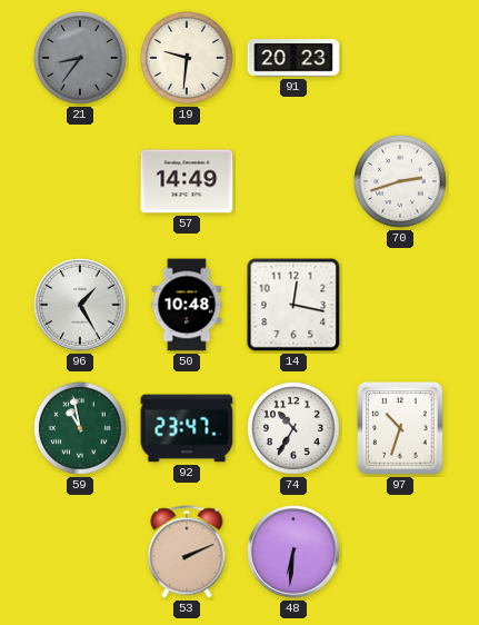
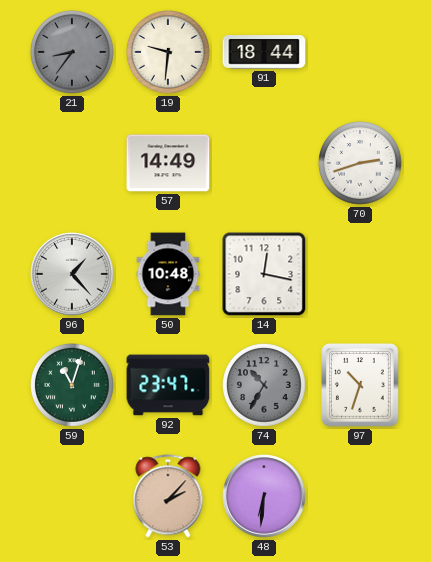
91: 20:23 -> 18:44 (264, 52)
96: 1:25 -> 1:23 (72, 274)
59: 10:58 -> 11:03 (73, 386)
74 dial: white -> grey (265, 386)
53: 2:11 -> 2:07 (168, 496)
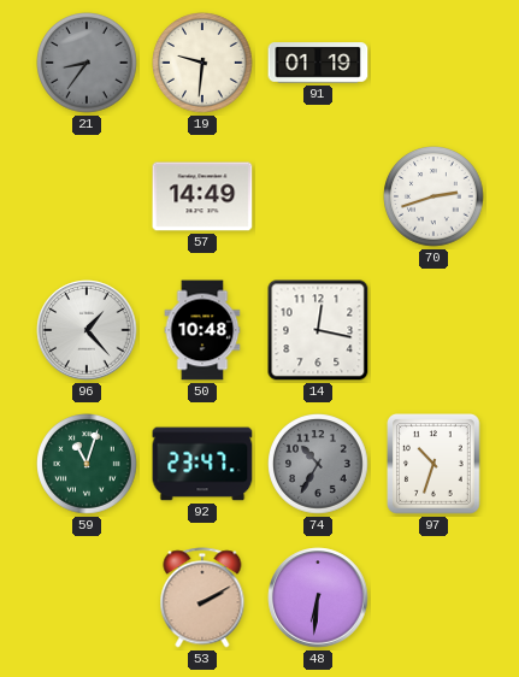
91: 18:44 -> 01:19 (318, 63)
53: 2:07 -> 2:10 (202, 597)
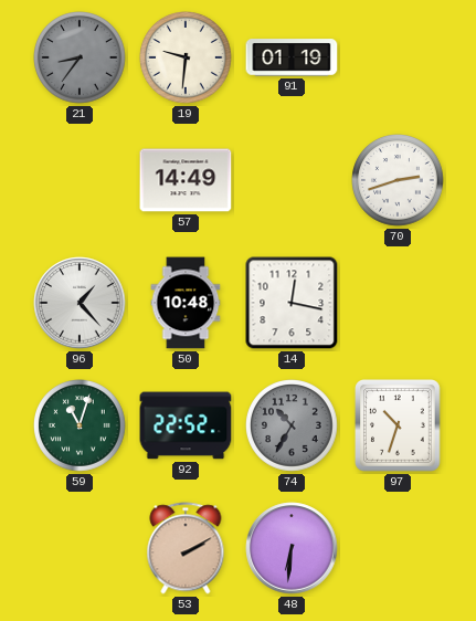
92: 23:47 -> 22:52 (186, 425)
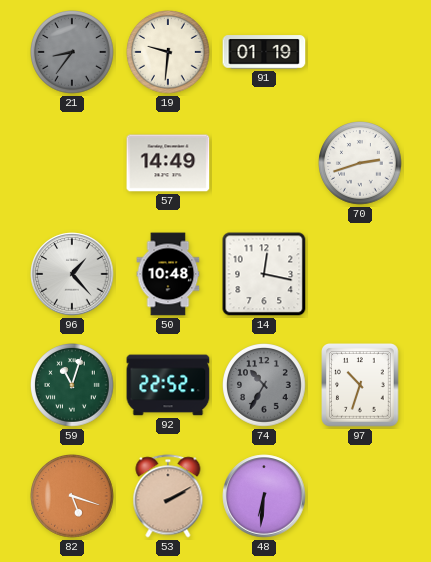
82: none -> 5:18 (73, 497)
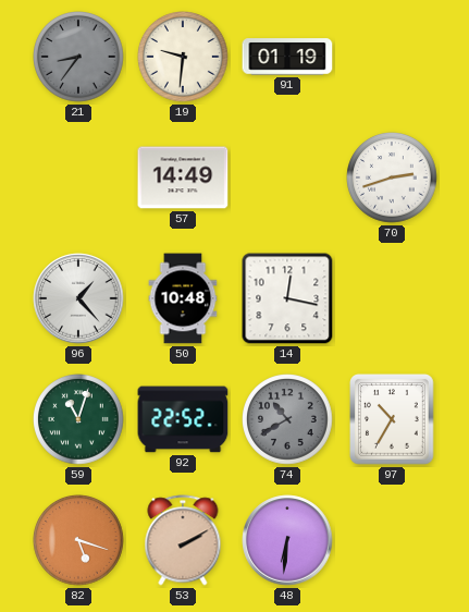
74: 10:35 -> 10:40 (288, 420)
97: 10:33 -> 10:35 (393, 419)
